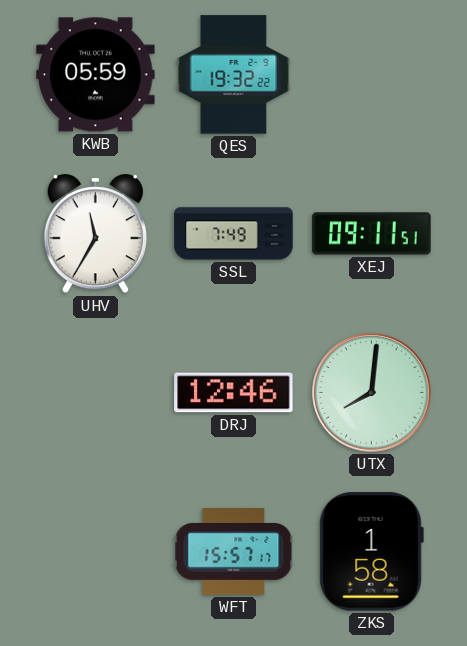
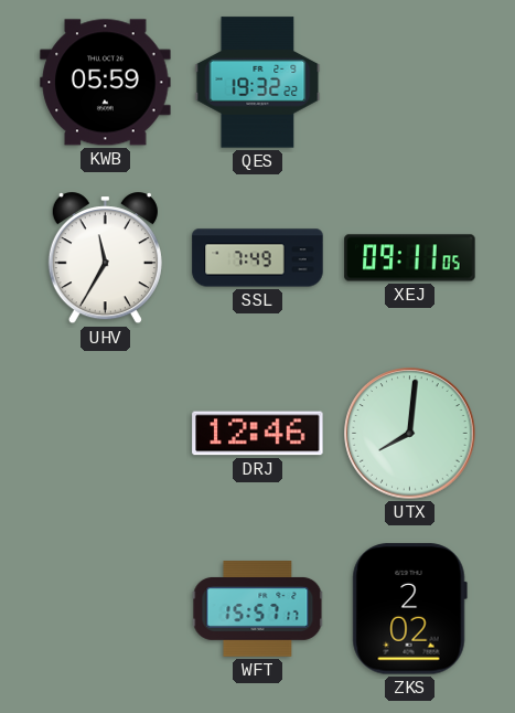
XEJ: 09:11:51 -> 09:11:05 (410, 258)
ZKS: 1:58 -> 2:02 (409, 609)
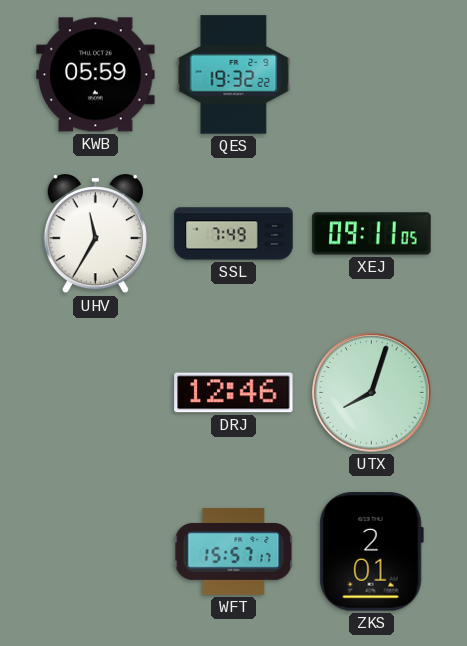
UTX: 8:01 -> 8:03 (372, 393)
ZKS: 2:02 -> 2:01 (371, 552)
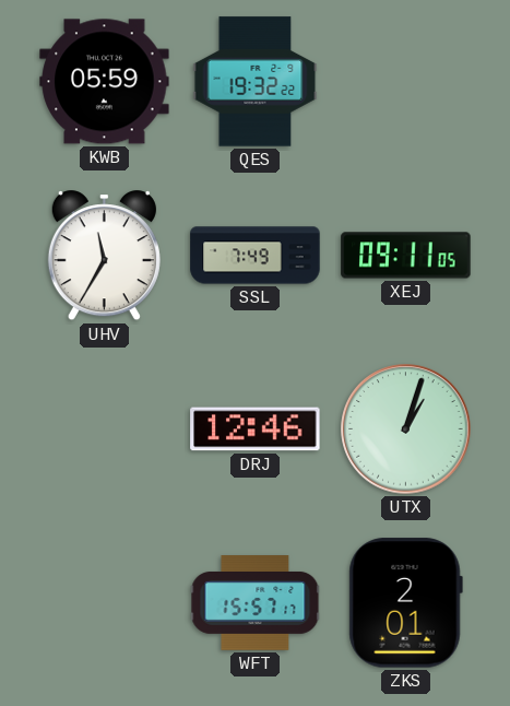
UTX: 8:03 -> 1:03 (406, 430)
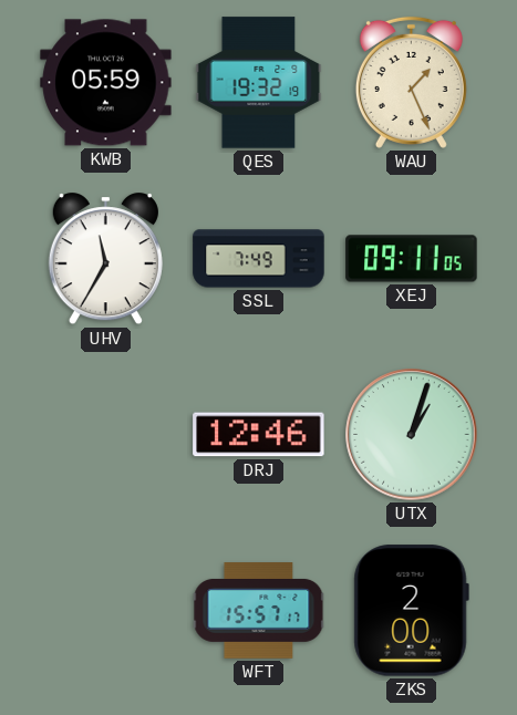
QES: 19:32:22 -> 19:32:19 (259, 83)
WAU: none -> 1:26 (411, 82)
ZKS: 2:01 -> 2:00 (411, 611)
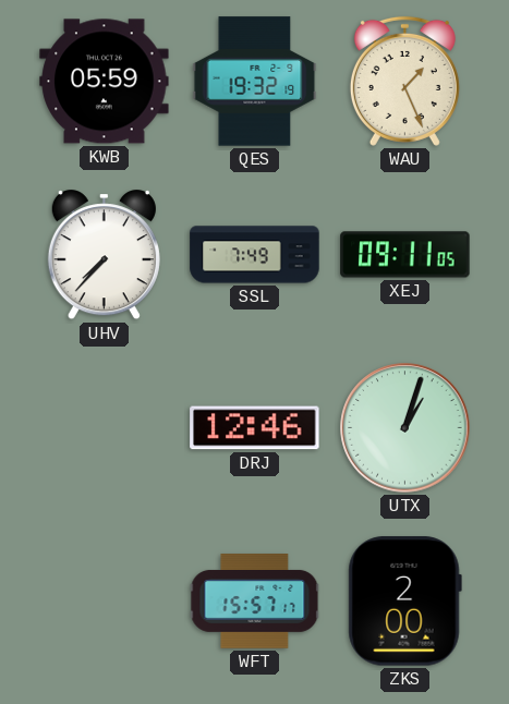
UHV: 11:35 -> 7:37 (104, 255)
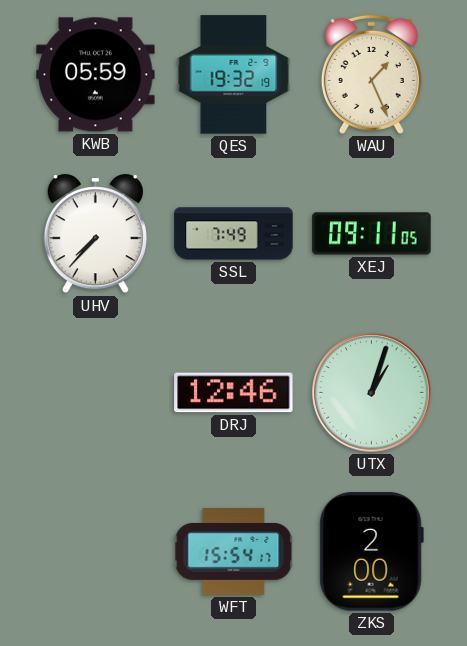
WFT: 15:57 -> 15:54 (234, 552)
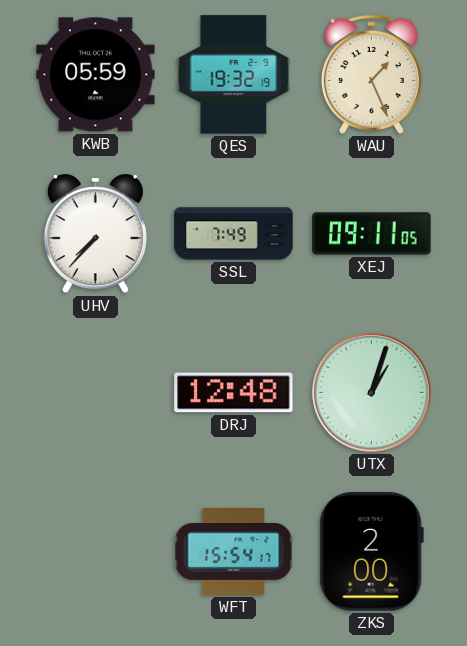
DRJ: 12:46 -> 12:48 (234, 393)
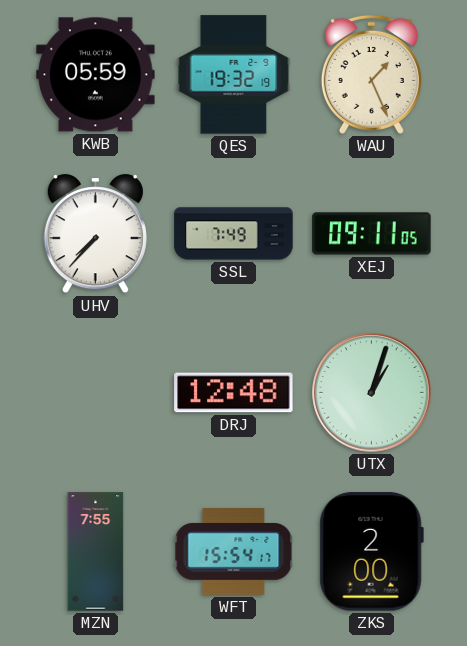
MZN: none -> 7:55 (96, 552)
